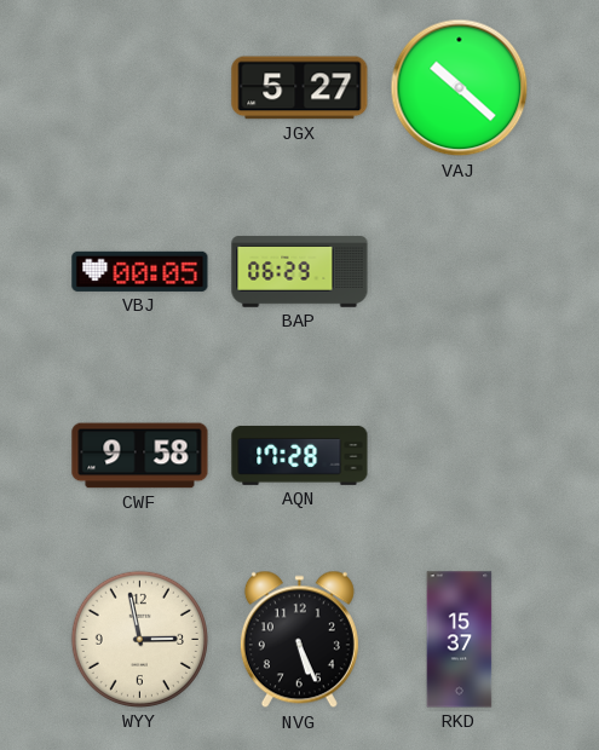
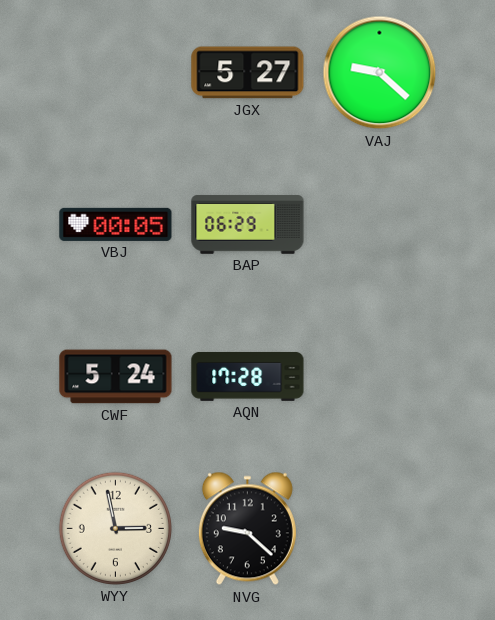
VAJ: 10:22 -> 9:22 (380, 73)
CWF: 9:58 -> 5:24 (116, 377)
NVG: 5:26 -> 9:22 (247, 529)
RKD: 15:37 -> none (460, 640)
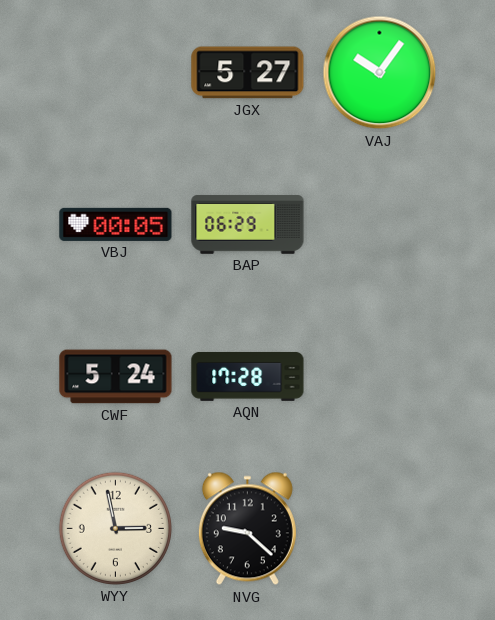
VAJ: 9:22 -> 10:06 (380, 73)
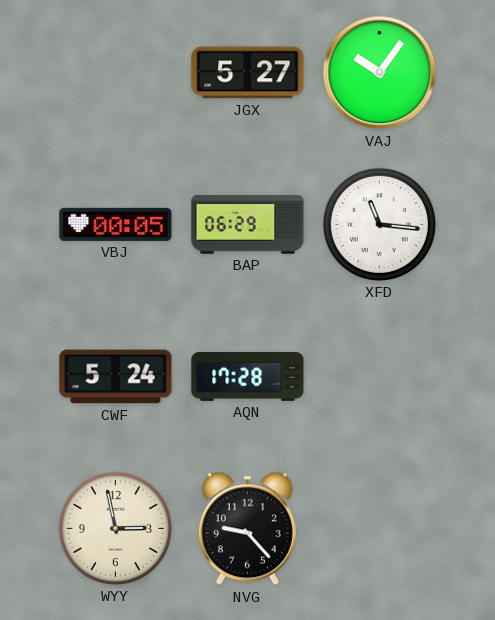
XFD: none -> 11:16 (379, 224)
NVG: 9:22 -> 9:23 (247, 529)
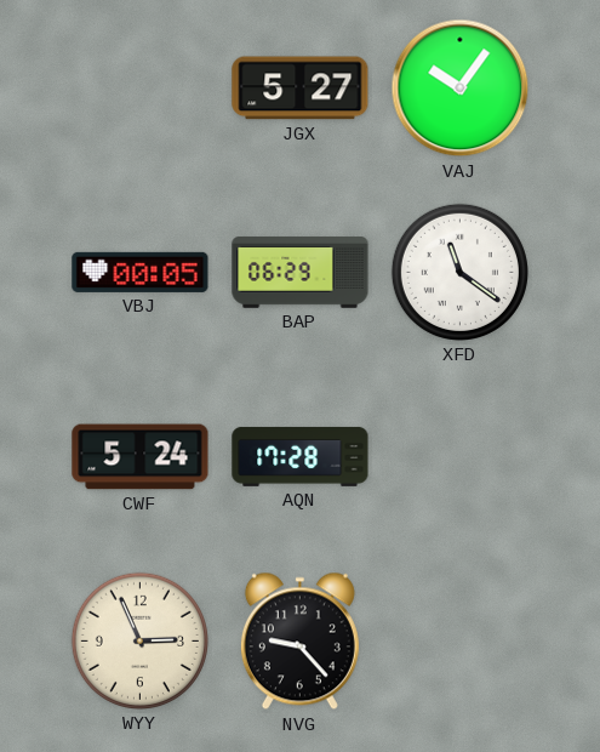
XFD: 11:16 -> 11:21 (459, 272)
WYY: 2:58 -> 2:56 (139, 640)
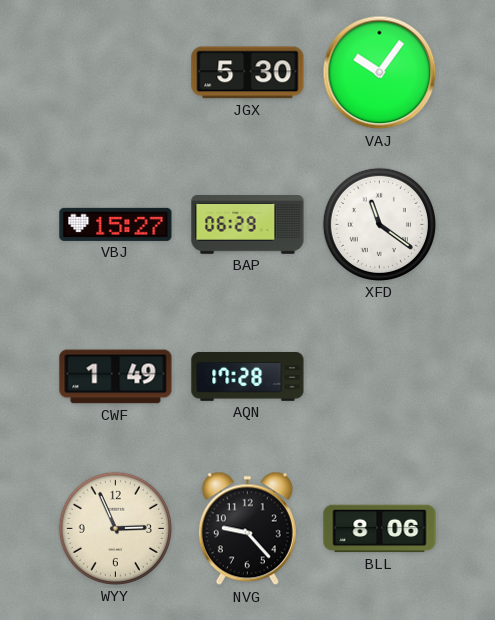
JGX: 5:27 -> 5:30 (248, 73)
VBJ: 00:05 -> 15:27 (116, 224)
CWF: 5:24 -> 1:49 (116, 377)
BLL: none -> 8:06 (380, 529)
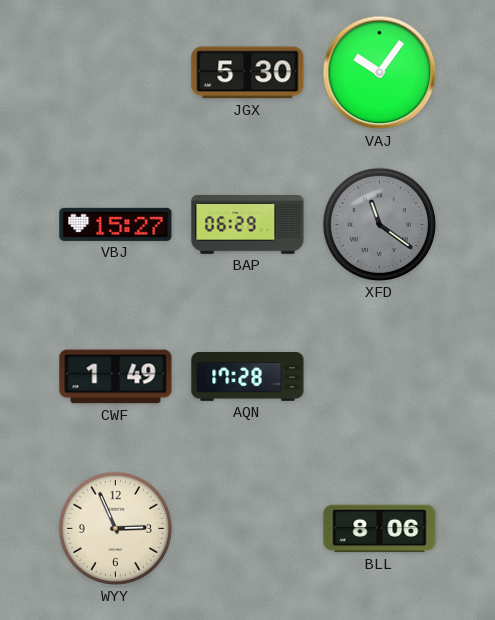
XFD dial: white -> grey (379, 224)
NVG: 9:23 -> none (247, 529)
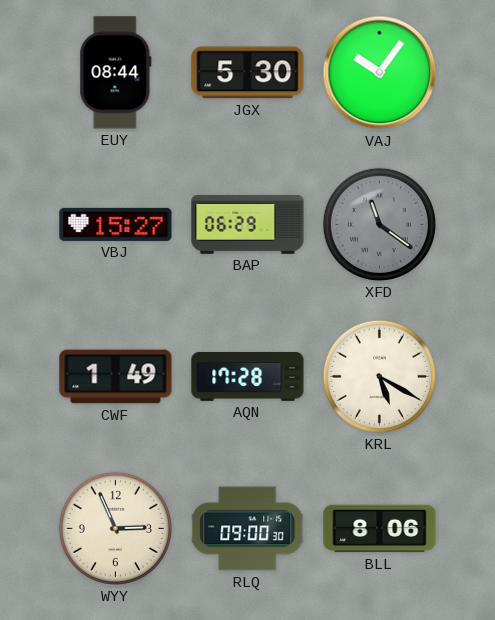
EUY: none -> 08:44 (116, 73)
KRL: none -> 5:20 (379, 376)
RLQ: none -> 09:00 (248, 529)
